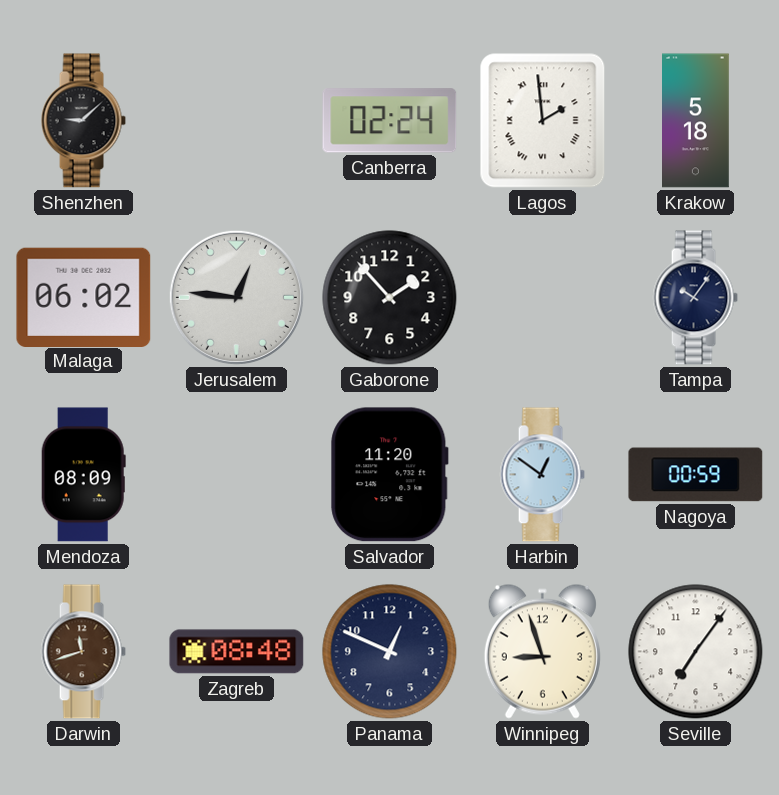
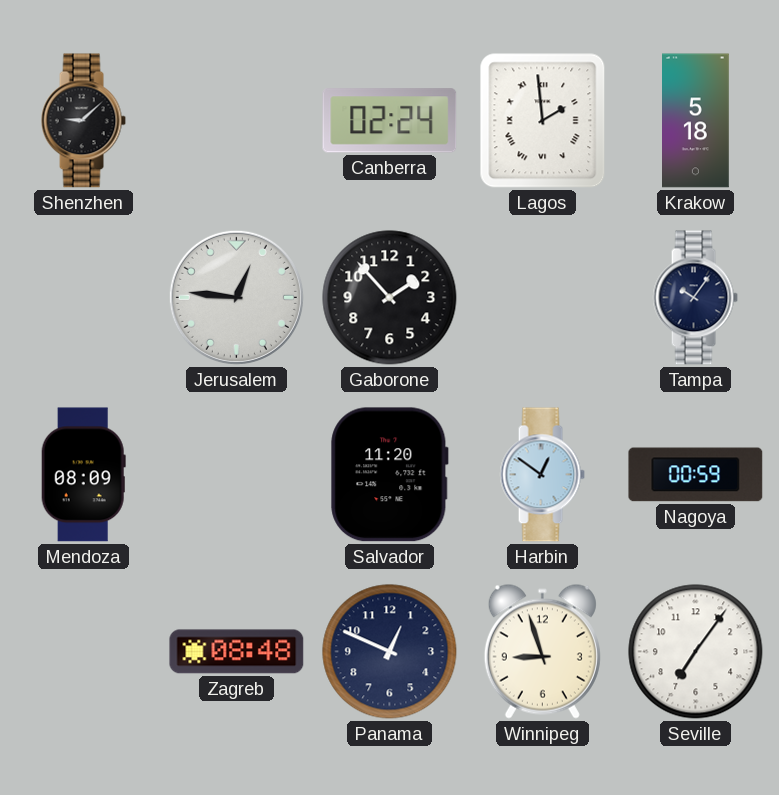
Malaga: 06:02 -> none (84, 297)
Darwin: 11:42 -> none (83, 652)
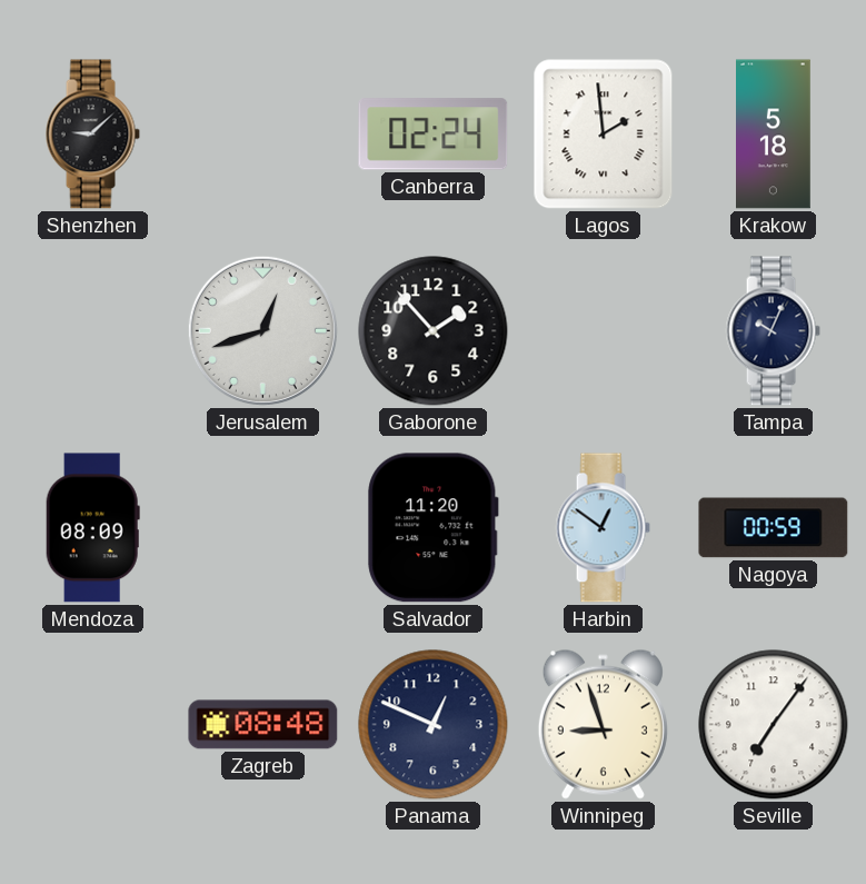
Jerusalem: 12:46 -> 12:42 (262, 330)
Tampa: 10:06 -> 10:04 (773, 331)
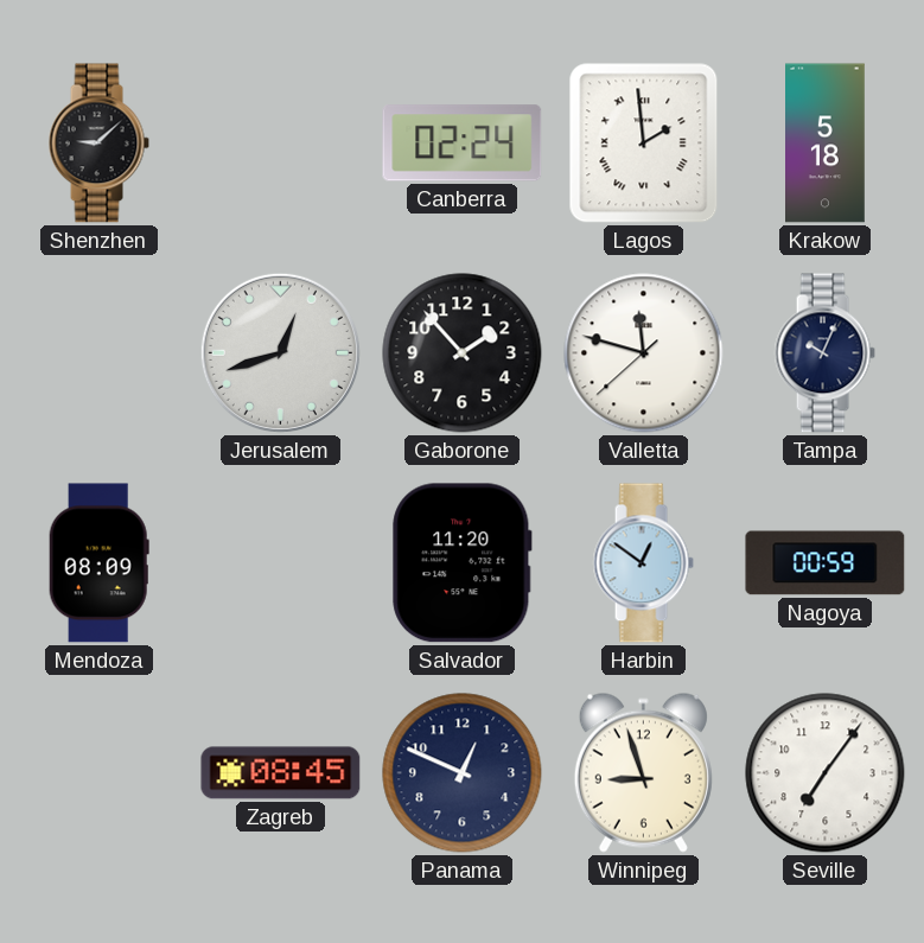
Valletta: none -> 11:47 (644, 353)
Zagreb: 08:48 -> 08:45 (281, 773)
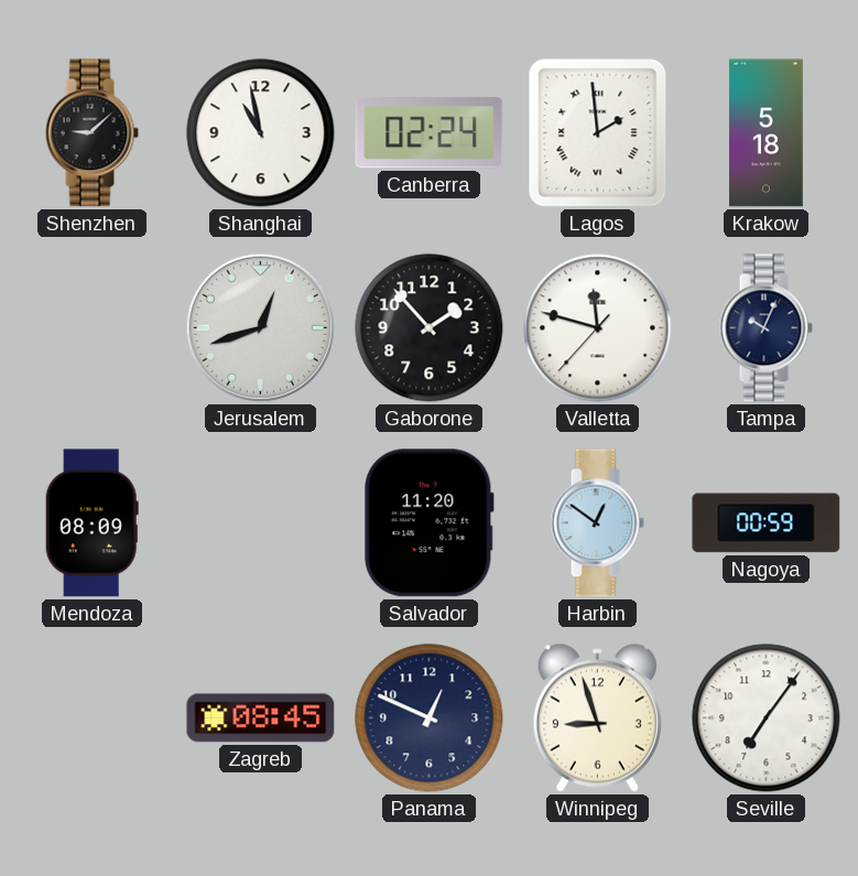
Shanghai: none -> 10:58 (261, 133)
Valletta: 11:47:38 -> 11:47:37 (598, 328)
